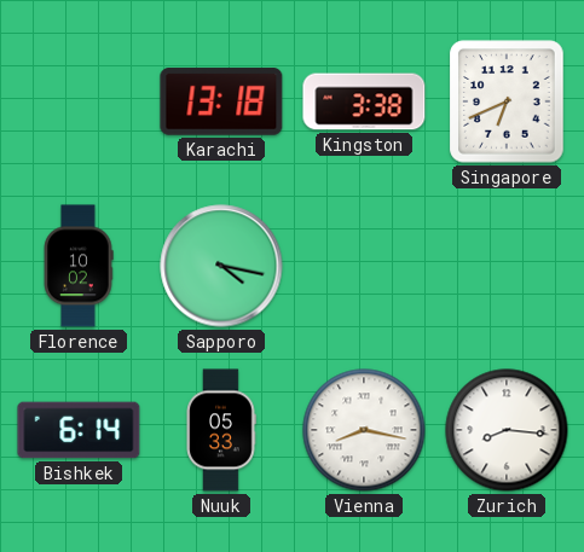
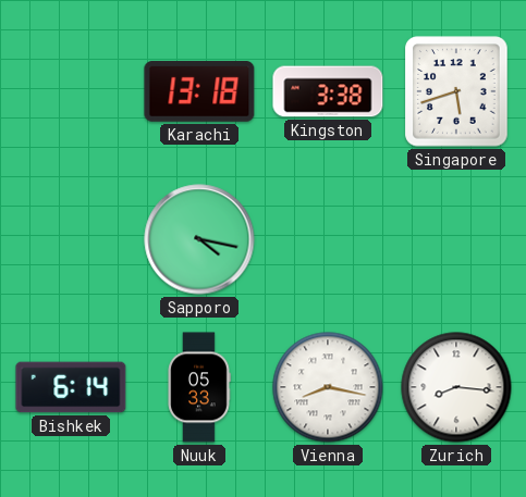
Singapore: 6:41 -> 5:42 (456, 91)
Florence: 10:02 -> none (79, 266)
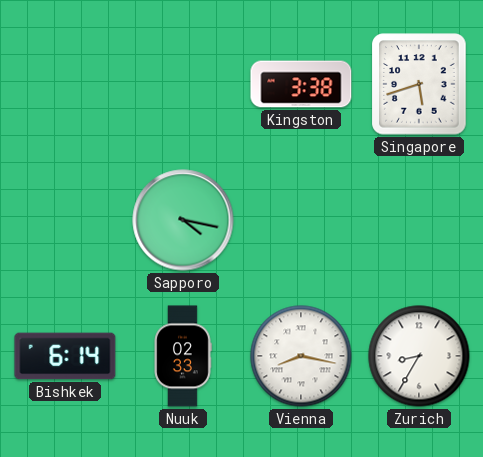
Karachi: 13:18 -> none (199, 91)
Nuuk: 05:33 -> 02:33 (183, 356)
Zurich: 8:16 -> 8:35 (419, 356)
